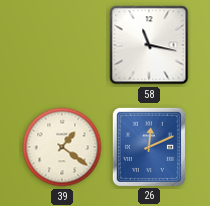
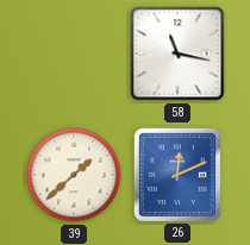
39: 1:21 -> 1:38 (74, 175)
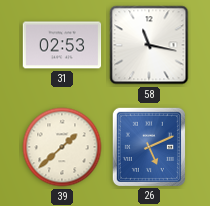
31: none -> 02:53 (62, 45)
26: 12:11 -> 5:11 (149, 146)
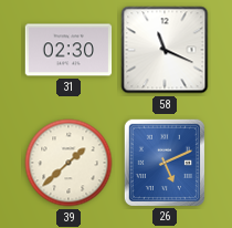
31: 02:53 -> 02:30 (68, 50)
58: 11:17 -> 11:19 (165, 50)
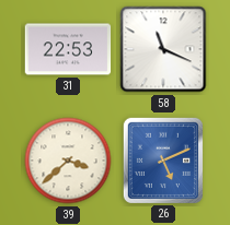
31: 02:30 -> 22:53 (68, 49)
39: 1:38 -> 3:38 (68, 161)
